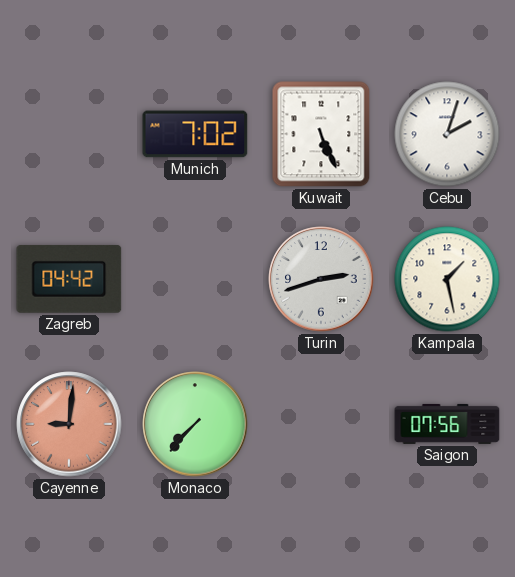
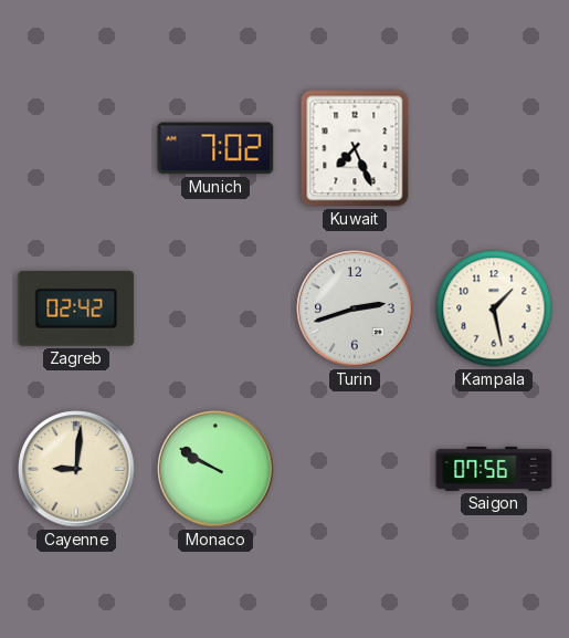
Kuwait: 5:26 -> 7:26 (355, 148)
Cebu: 2:03 -> none (447, 134)
Zagreb: 04:42 -> 02:42 (76, 308)
Cayenne dial: salmon -> cream (76, 469)
Monaco: 7:37 -> 9:50 (215, 469)
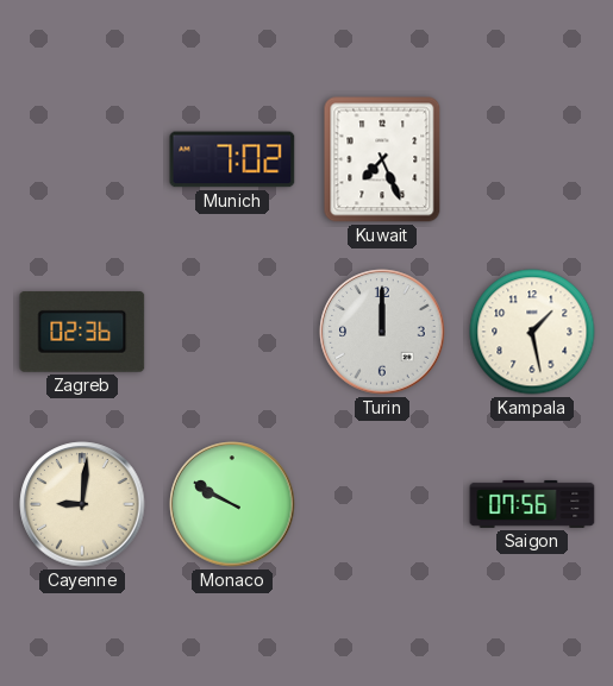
Zagreb: 02:42 -> 02:36 (82, 332)
Turin: 2:42 -> 12:00 (382, 332)
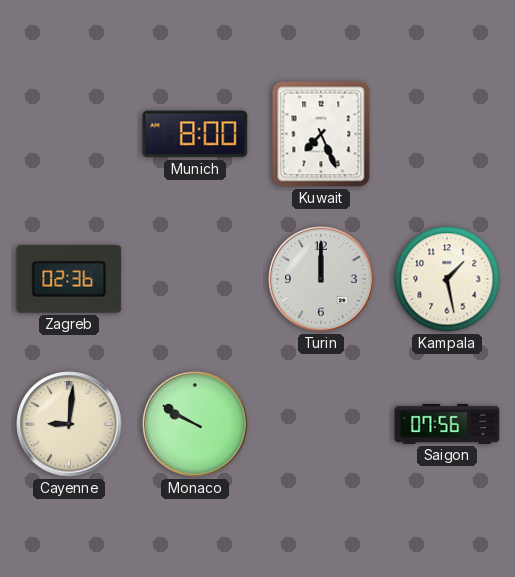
Munich: 7:02 -> 8:00 (195, 134)
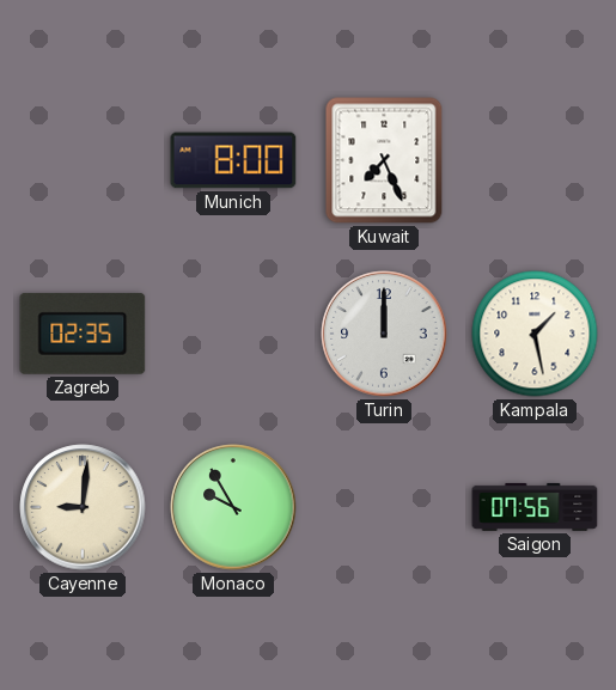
Zagreb: 02:36 -> 02:35 (83, 334)
Monaco: 9:50 -> 9:55 (233, 507)
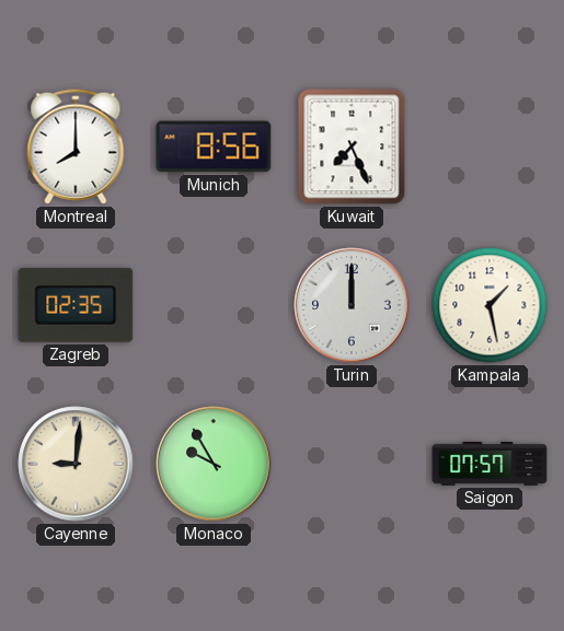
Montreal: none -> 8:00 (76, 147)
Munich: 8:00 -> 8:56 (214, 147)
Saigon: 07:56 -> 07:57 (490, 464)
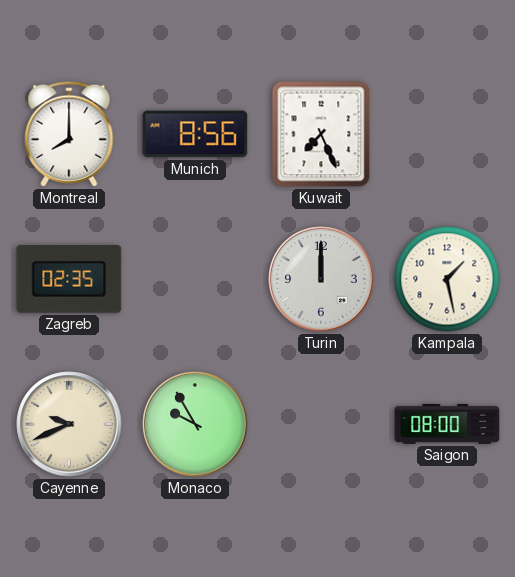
Cayenne: 9:01 -> 9:41 (69, 424)
Saigon: 07:57 -> 08:00 (447, 424)
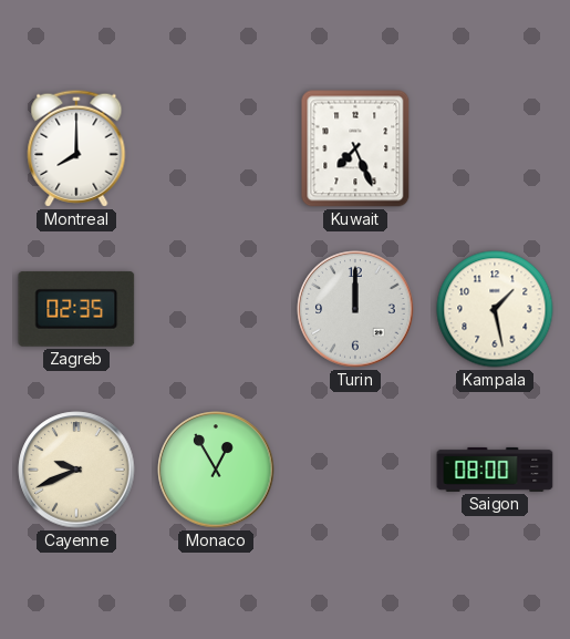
Munich: 8:56 -> none (195, 134)
Monaco: 9:55 -> 12:55 (216, 470)
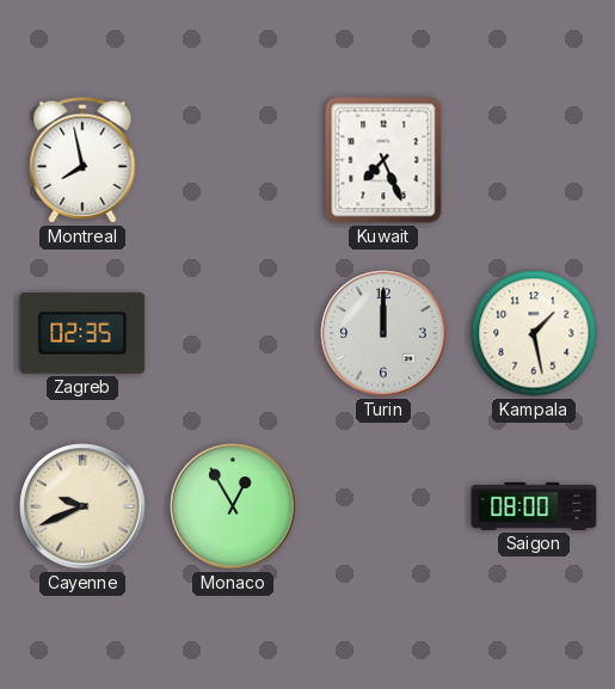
Montreal: 8:00 -> 7:58 (82, 160)
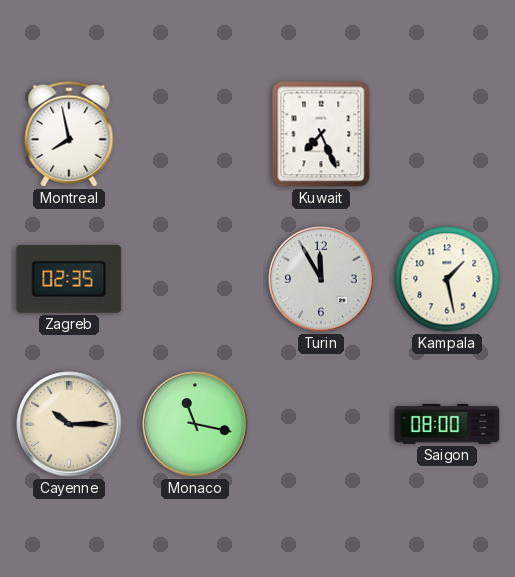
Turin: 12:00 -> 11:55 (321, 279)
Cayenne: 9:41 -> 10:15 (69, 424)
Monaco: 12:55 -> 11:17 (195, 424)
